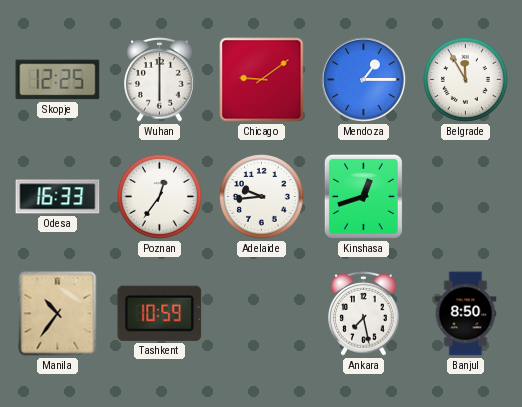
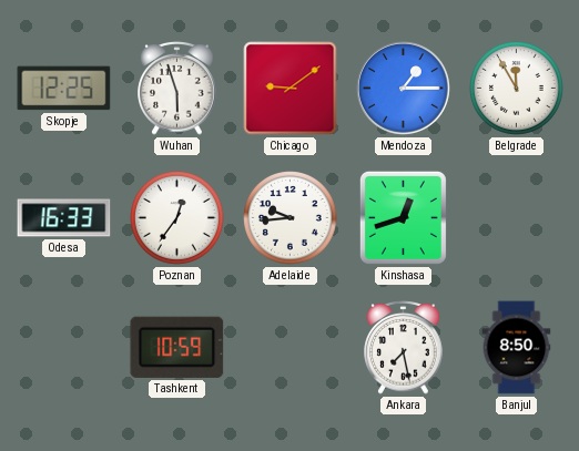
Wuhan: 6:00 -> 5:57 (177, 89)
Manila: 10:36 -> none (58, 314)
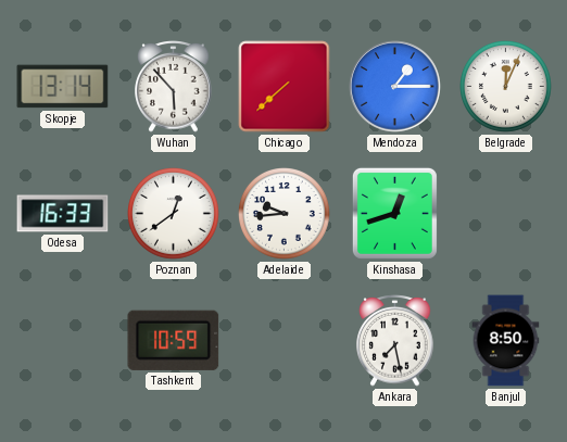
Skopje: 12:25 -> 13:14 (63, 87)
Wuhan: 5:57 -> 5:53 (174, 87)
Chicago: 9:09 -> 7:38 (285, 87)
Belgrade: 11:55 -> 12:04 (506, 87)
Poznan: 12:36 -> 12:39 (174, 214)
